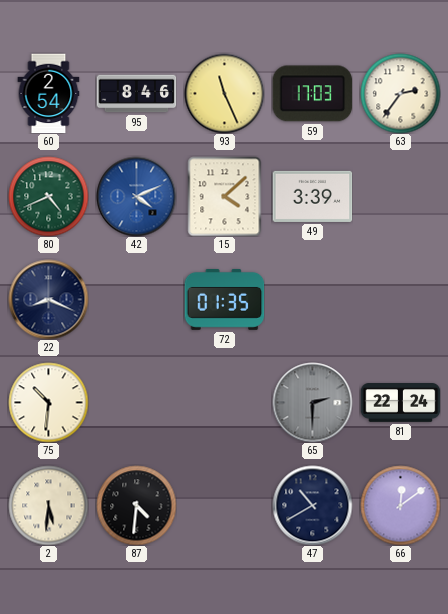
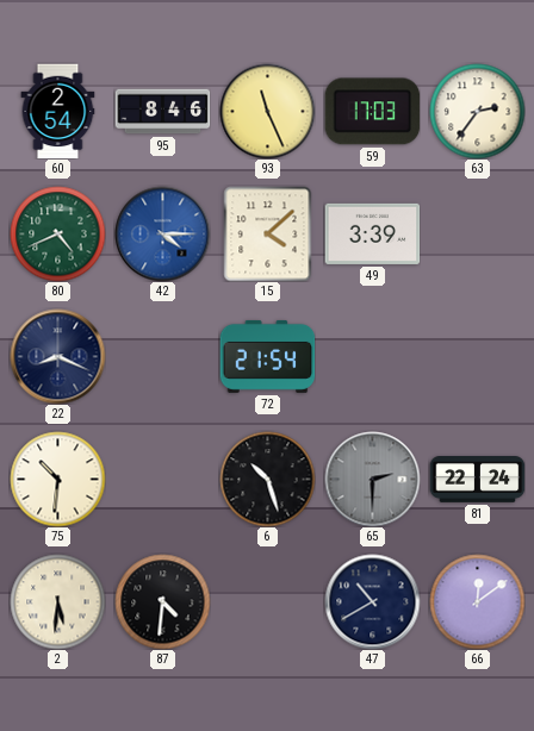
42: 4:11 -> 4:15 (162, 233)
72: 01:35 -> 21:54 (267, 356)
6: none -> 10:27 (267, 479)
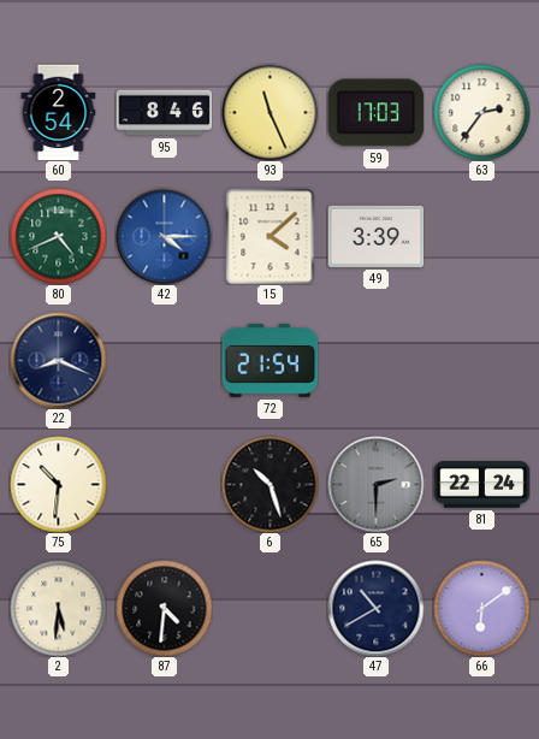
66: 12:09 -> 6:09 (481, 608)
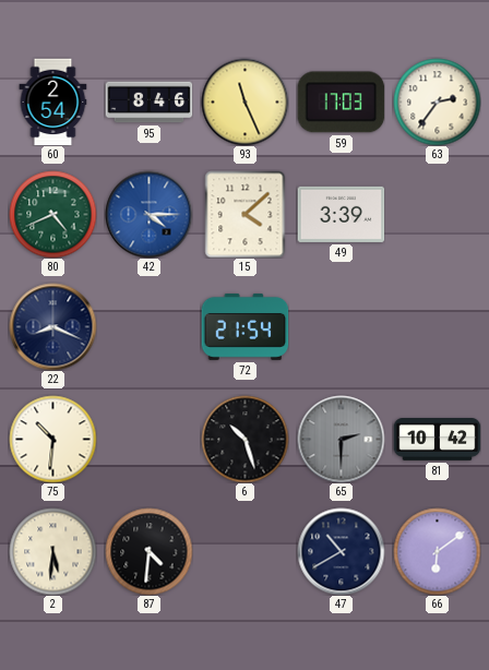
81: 22:24 -> 10:42 (437, 440)
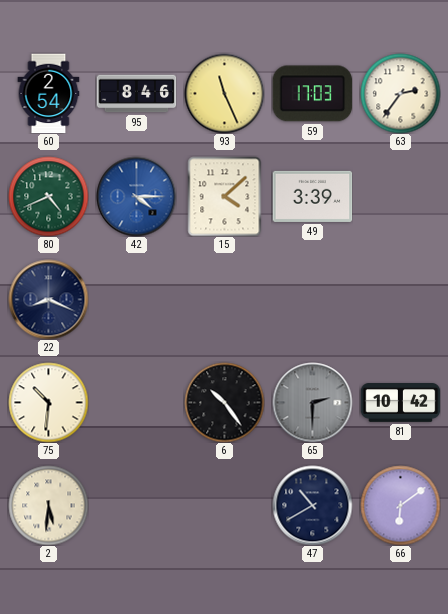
72: 21:54 -> none (244, 326)
6: 10:27 -> 10:24 (224, 402)
87: 4:31 -> none (148, 551)
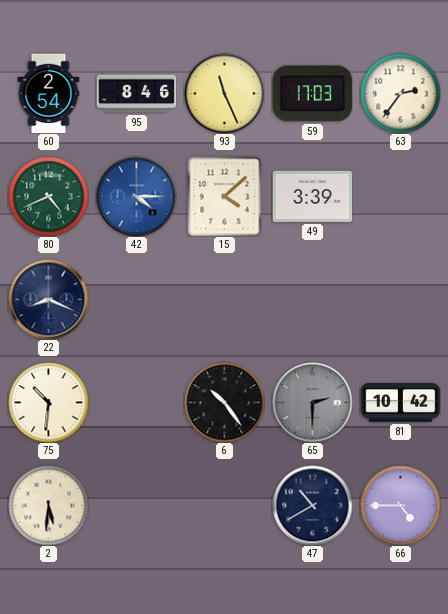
66: 6:09 -> 4:45 (400, 505)
